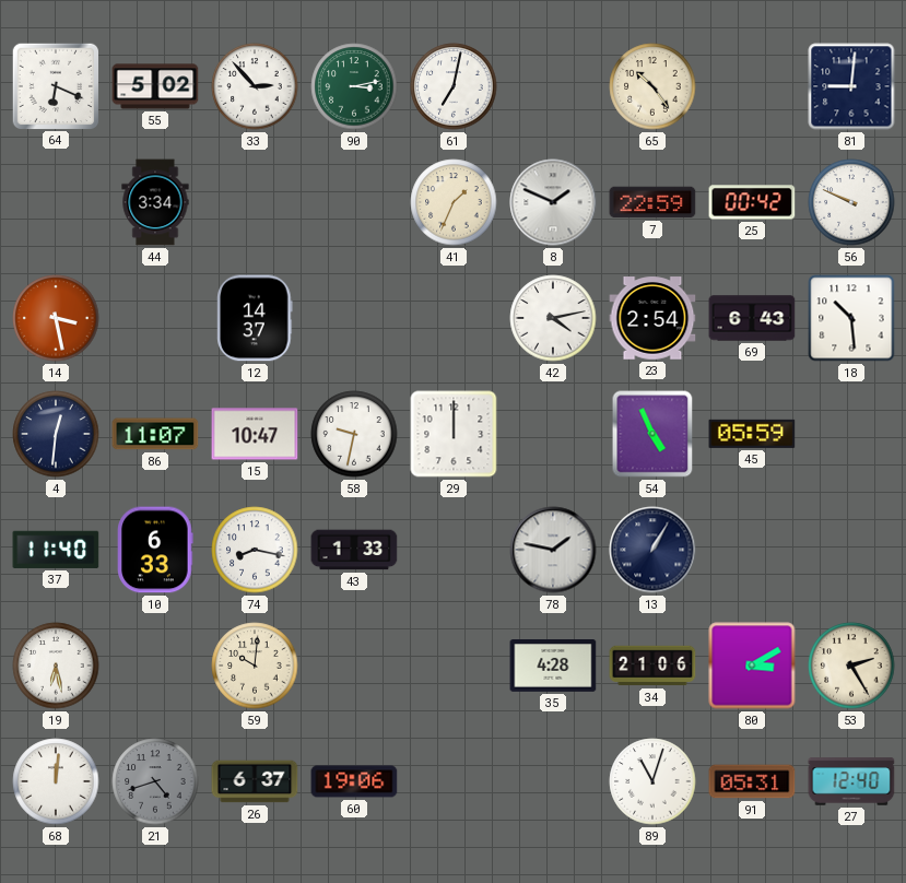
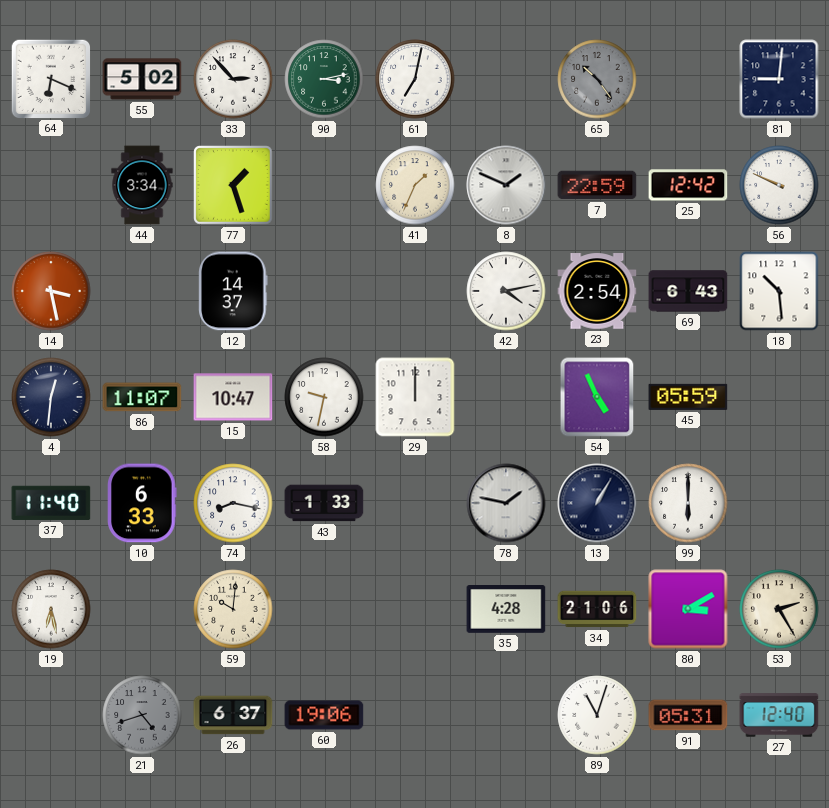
65 dial: cream -> grey (597, 79)
77: none -> 1:27 (233, 185)
25: 00:42 -> 12:42 (688, 185)
99: none -> 6:00 (688, 503)
68: 12:01 -> none (56, 781)
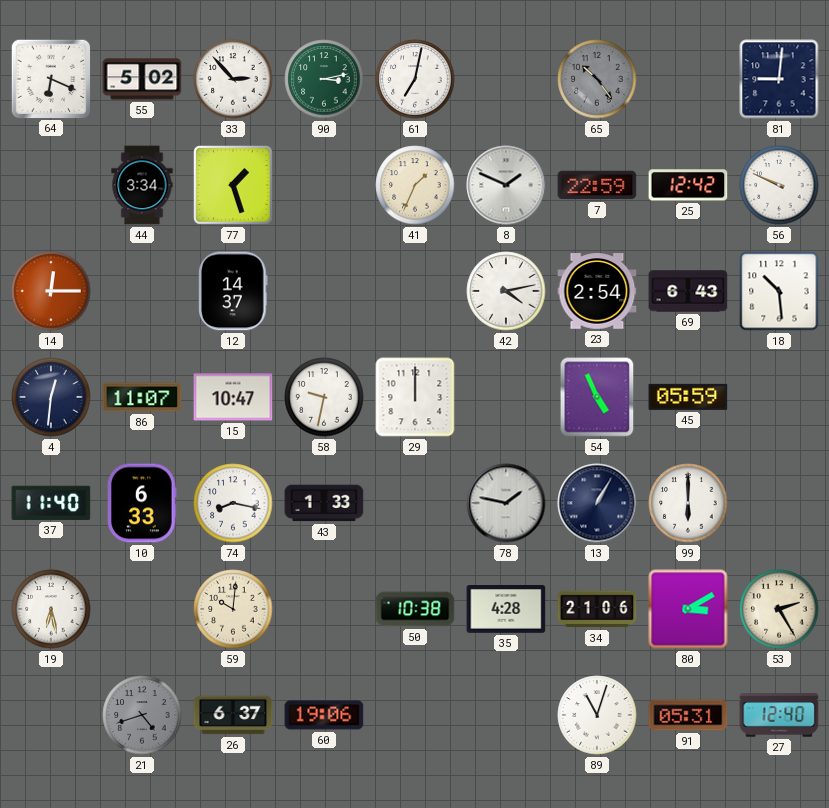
14: 3:28 -> 12:15 (51, 291)
50: none -> 10:38 (415, 609)
